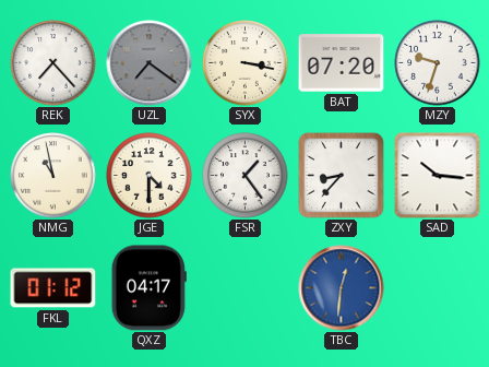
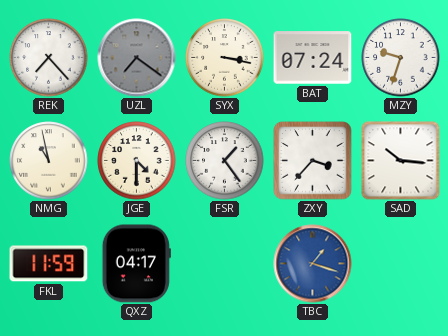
BAT: 07:20 -> 07:24 (313, 58)
ZXY: 8:37 -> 3:37 (313, 161)
FKL: 01:12 -> 11:59 (49, 264)
TBC: 12:31 -> 1:18 (313, 264)
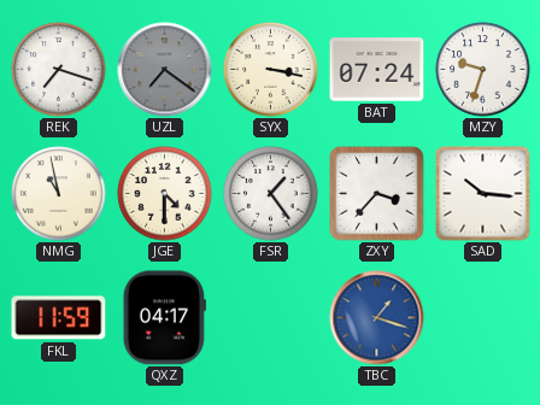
REK: 7:23 -> 7:18 (59, 70)
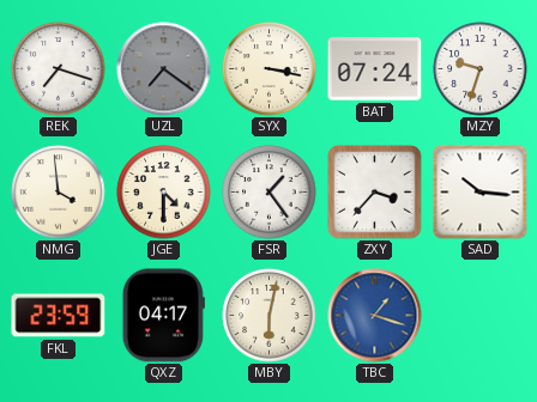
NMG: 10:58 -> 3:59 (59, 193)
FKL: 11:59 -> 23:59 (59, 316)
MBY: none -> 6:02 (270, 316)
